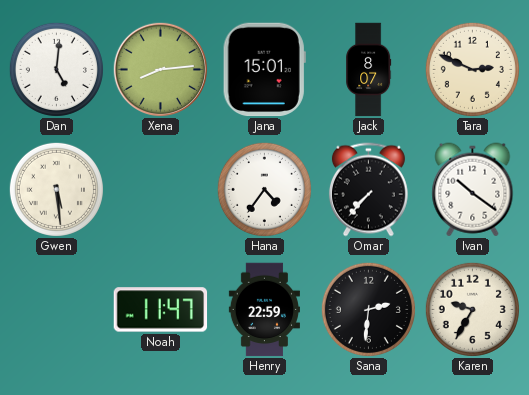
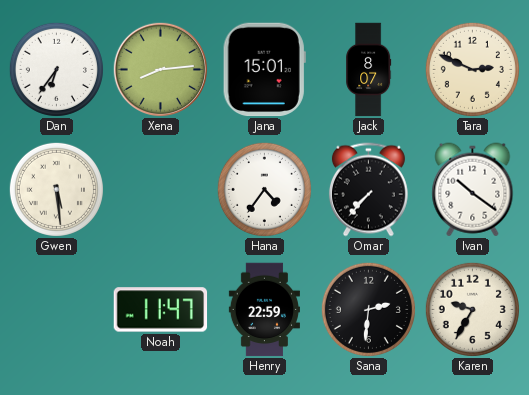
Dan: 5:01 -> 6:36 (56, 69)
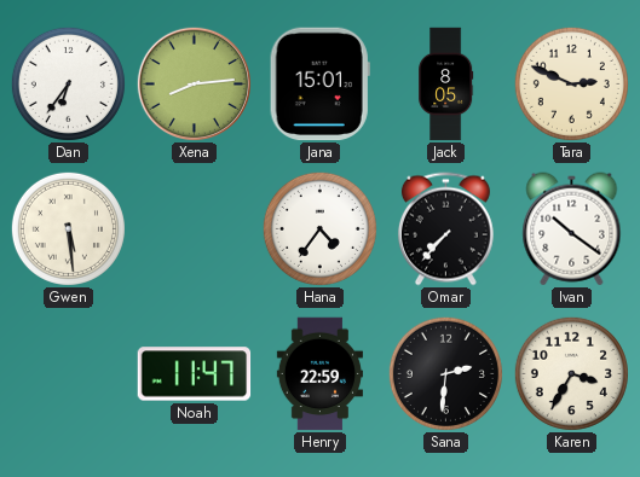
Jack: 8:07 -> 8:05 (446, 85)
Karen: 9:35 -> 3:35 (571, 373)
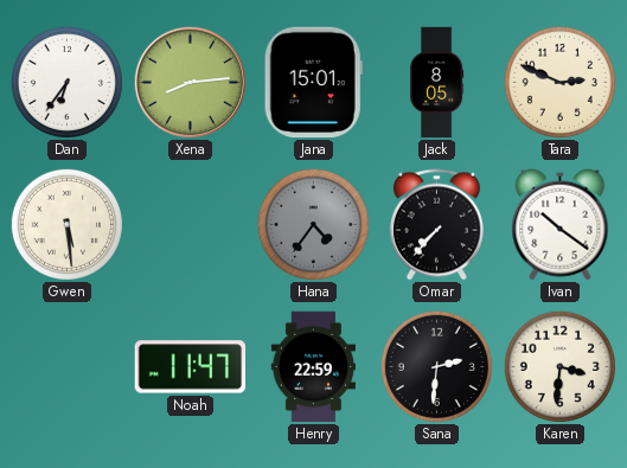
Hana dial: white -> grey (313, 224)
Karen: 3:35 -> 3:31 (559, 366)
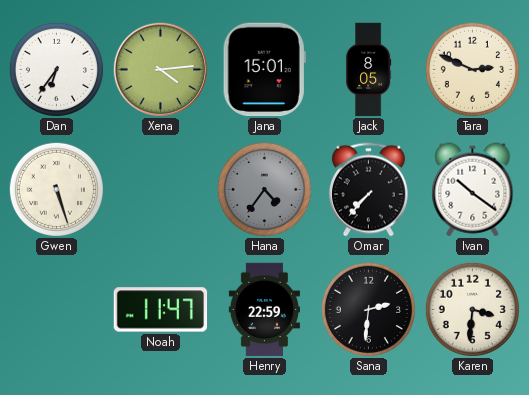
Xena: 8:14 -> 4:14 (160, 69)
Gwen: 5:29 -> 5:27 (56, 189)
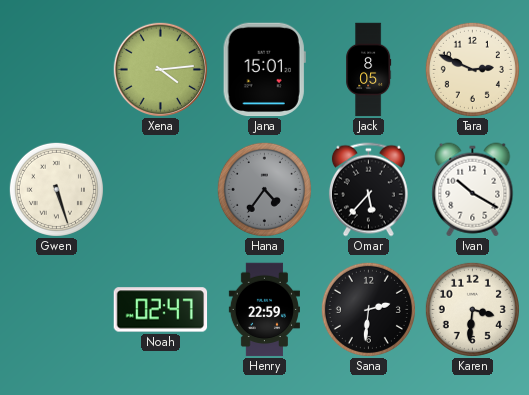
Dan: 6:36 -> none (56, 69)
Omar: 7:37 -> 5:37 (368, 190)
Ivan: 10:21 -> 10:20 (473, 190)
Noah: 11:47 -> 02:47 (161, 310)
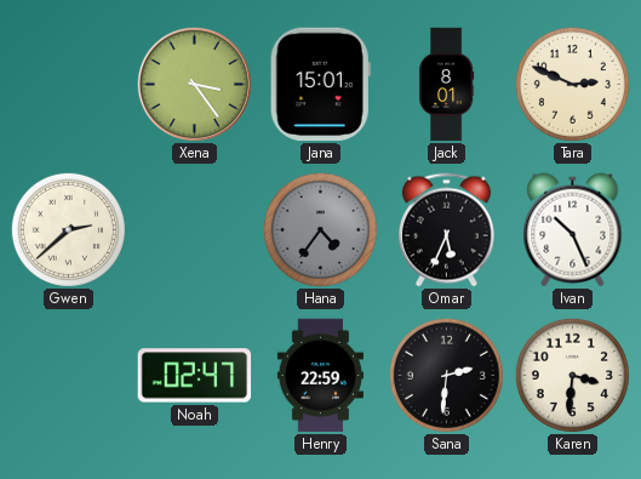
Xena: 4:14 -> 3:24 (194, 84)
Jack: 8:05 -> 8:01 (447, 85)
Gwen: 5:27 -> 2:38 (68, 229)
Omar: 5:37 -> 5:34 (446, 230)
Ivan: 10:20 -> 10:26 (573, 230)
